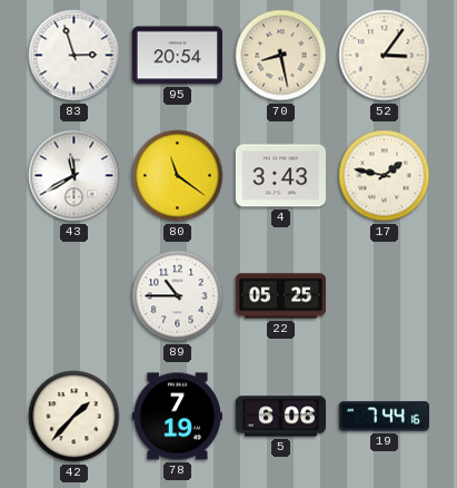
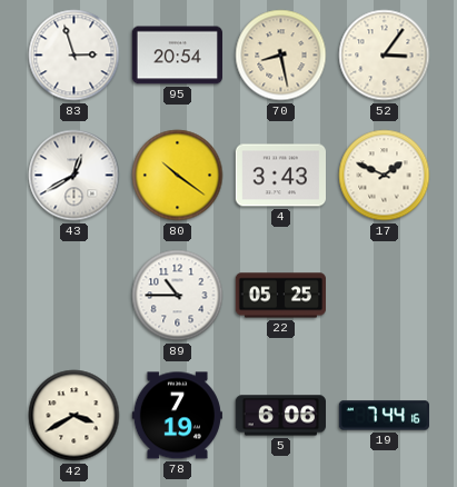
43: 11:40 -> 12:40 (74, 176)
80: 11:21 -> 10:21 (178, 176)
17: 1:47 -> 1:49 (385, 176)
42: 1:37 -> 3:40 (74, 416)
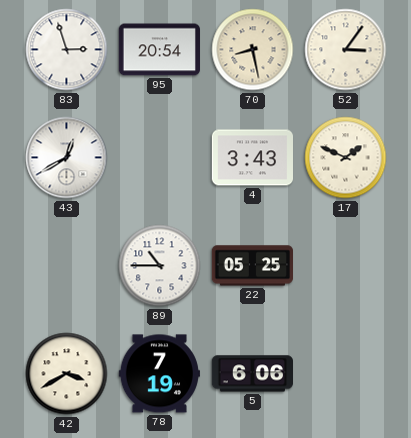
80: 10:21 -> none (178, 176)
19: 7:44 -> none (384, 416)
